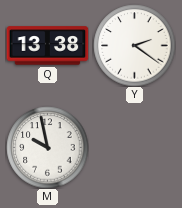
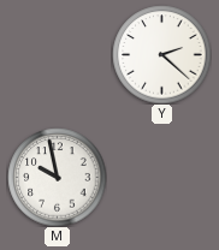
Q: 13:38 -> none (47, 46)
Y: 2:21 -> 2:22 (161, 54)
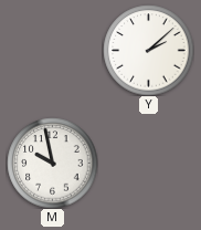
Y: 2:22 -> 2:08 (148, 50)
